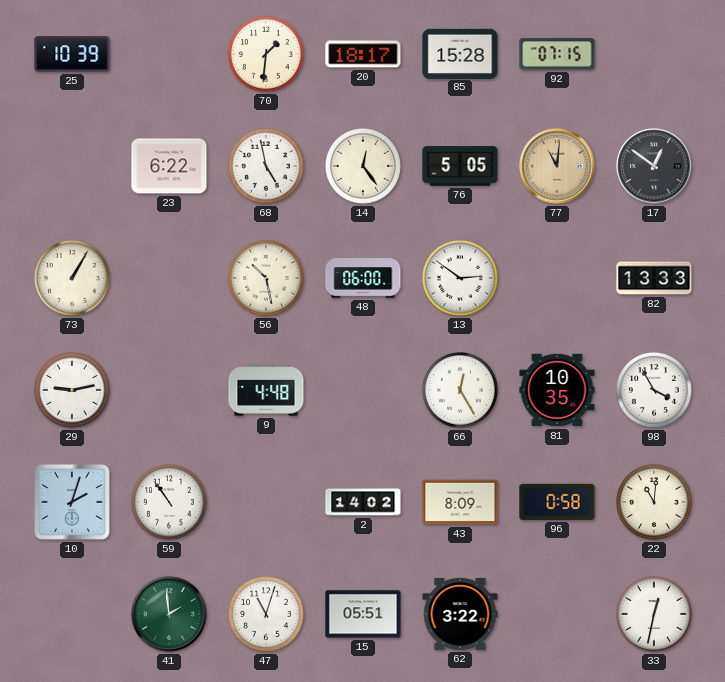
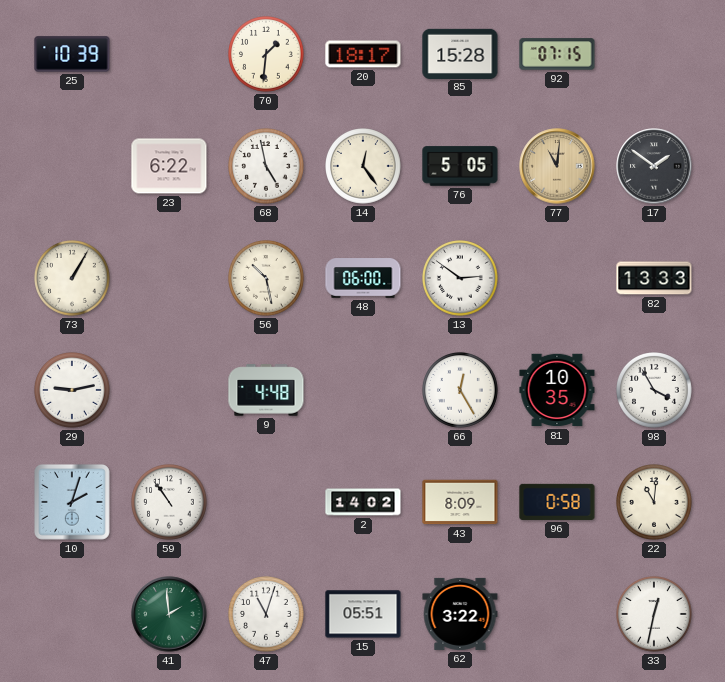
17: 12:51 -> 1:51 (654, 166)
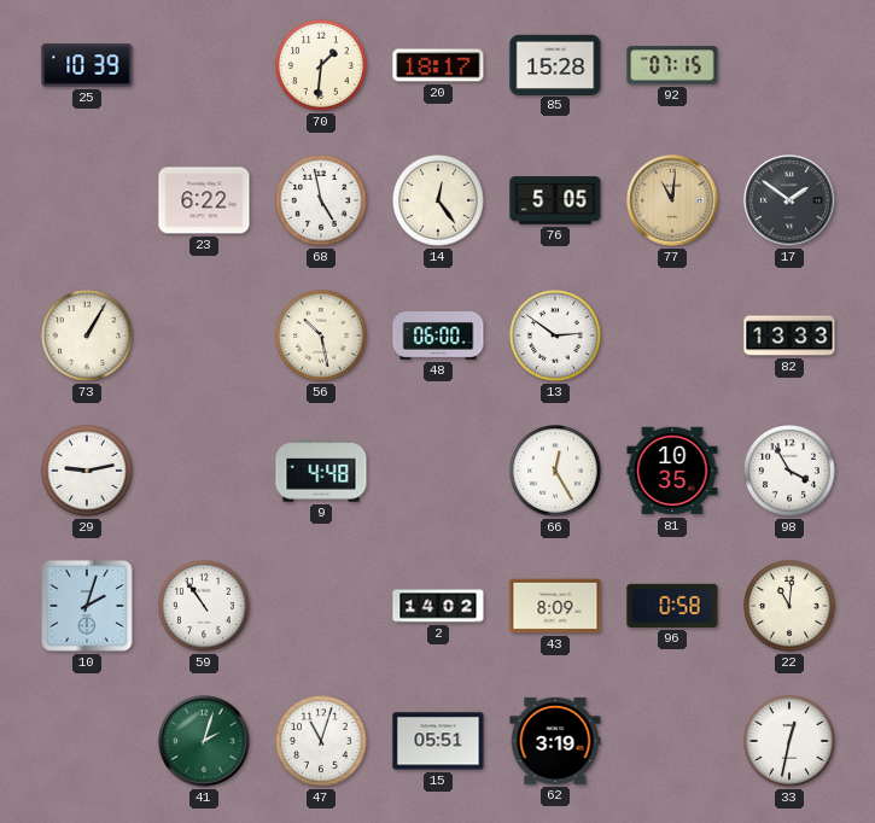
41: 1:59 -> 2:03 (204, 741)
62: 3:22 -> 3:19 (555, 741)
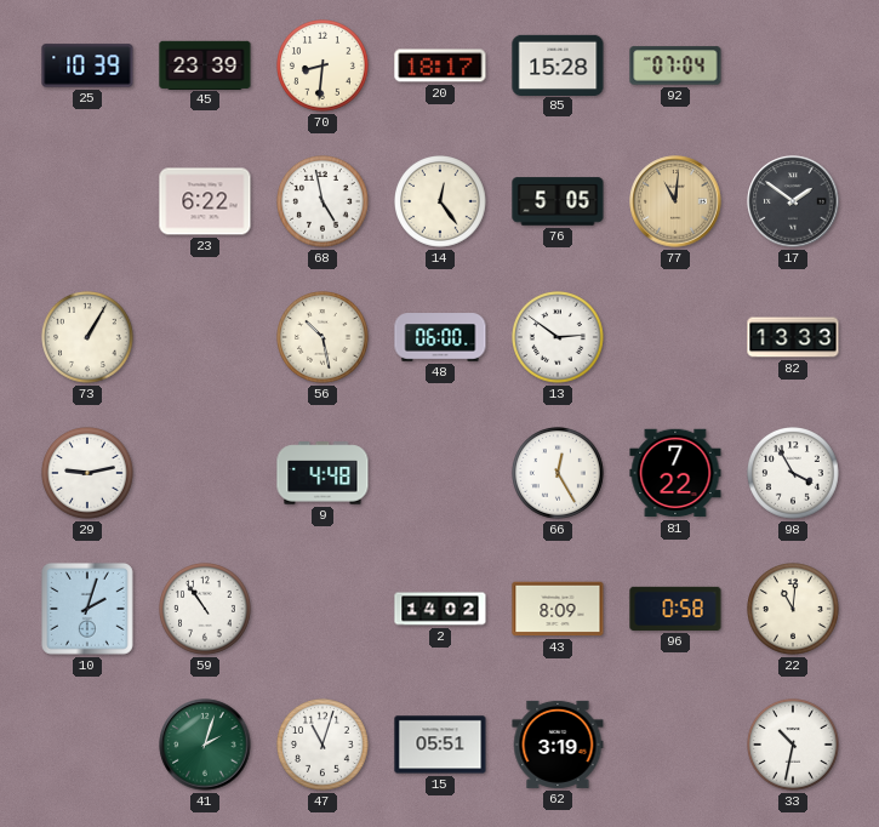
45: none -> 23:39 (205, 64)
70: 1:31 -> 8:31 (324, 67)
92: 07:15 -> 07:04 (675, 65)
81: 10:35 -> 7:22 (675, 473)
33: 12:32 -> 10:32 (794, 746)
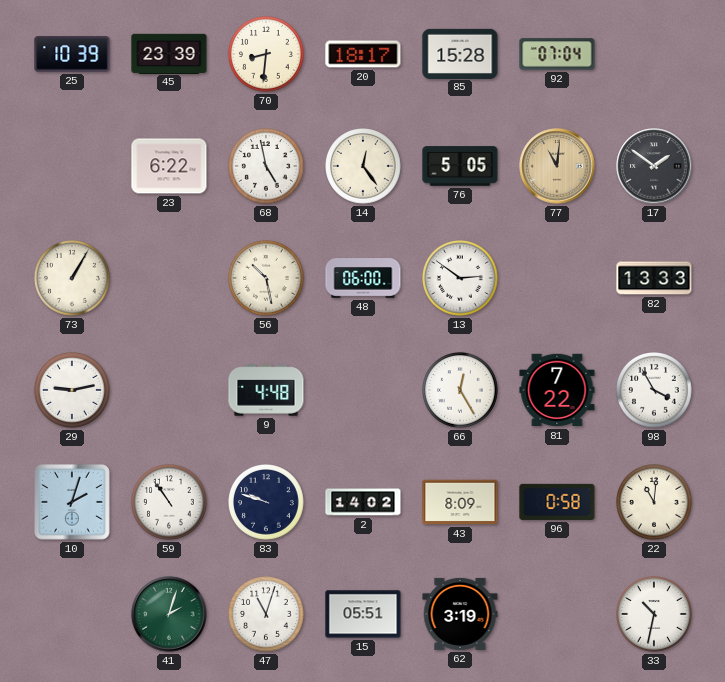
83: none -> 9:48 (267, 503)
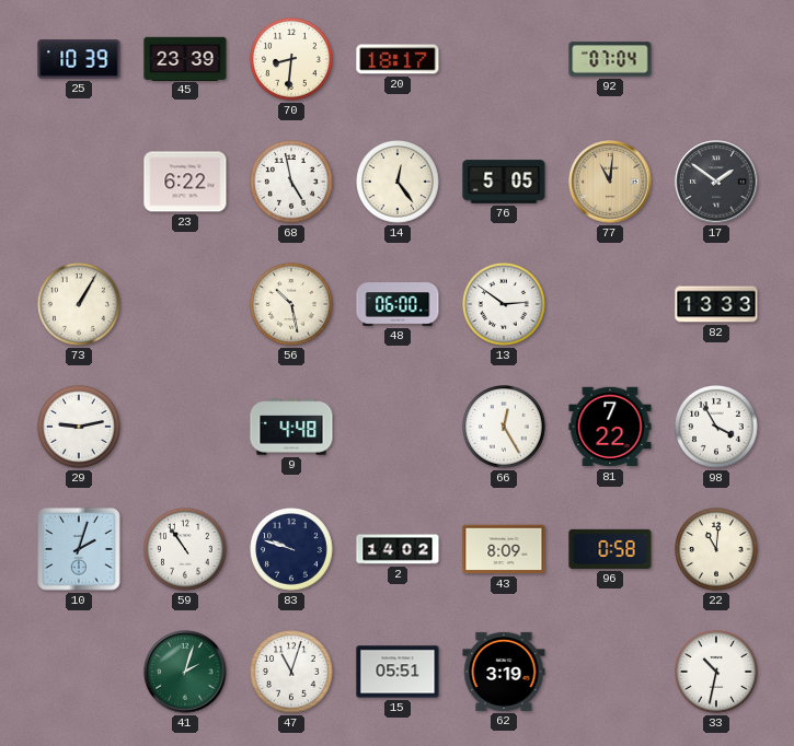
85: 15:28 -> none (460, 53)
